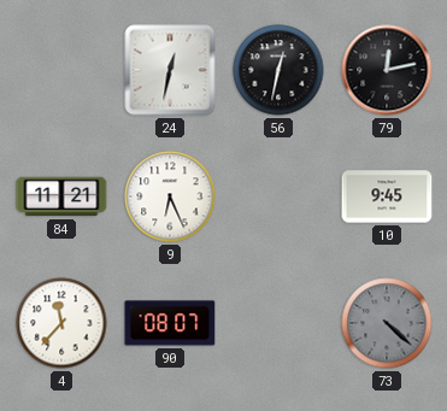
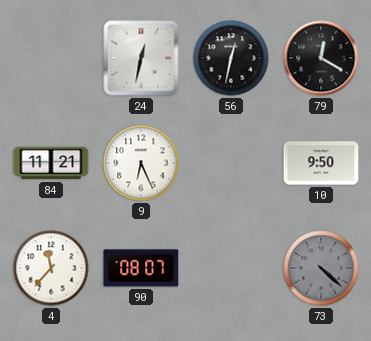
79: 12:13 -> 12:20 (321, 58)
10: 9:45 -> 9:50 (321, 163)
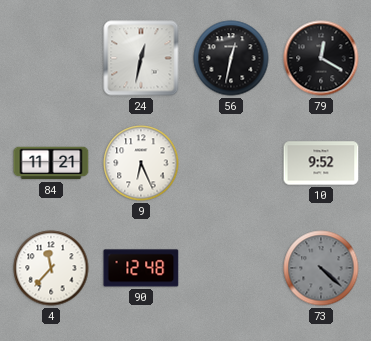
10: 9:50 -> 9:52 (321, 163)
90: 08:07 -> 12:48 (141, 268)
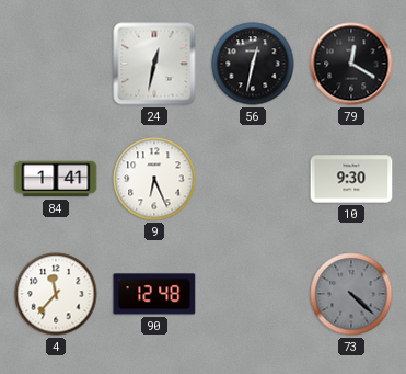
84: 11:21 -> 1:41 (56, 179)
10: 9:52 -> 9:30 (351, 179)
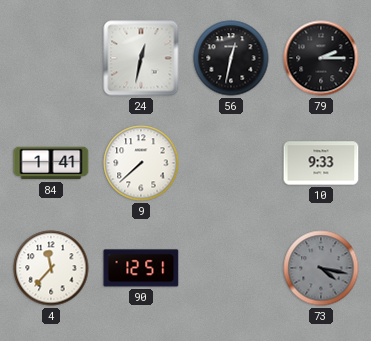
79: 12:20 -> 2:15 (321, 58)
9: 6:26 -> 7:38 (141, 163)
10: 9:30 -> 9:33 (321, 163)
90: 12:48 -> 12:51 (141, 268)
73: 4:22 -> 4:17 (321, 268)
